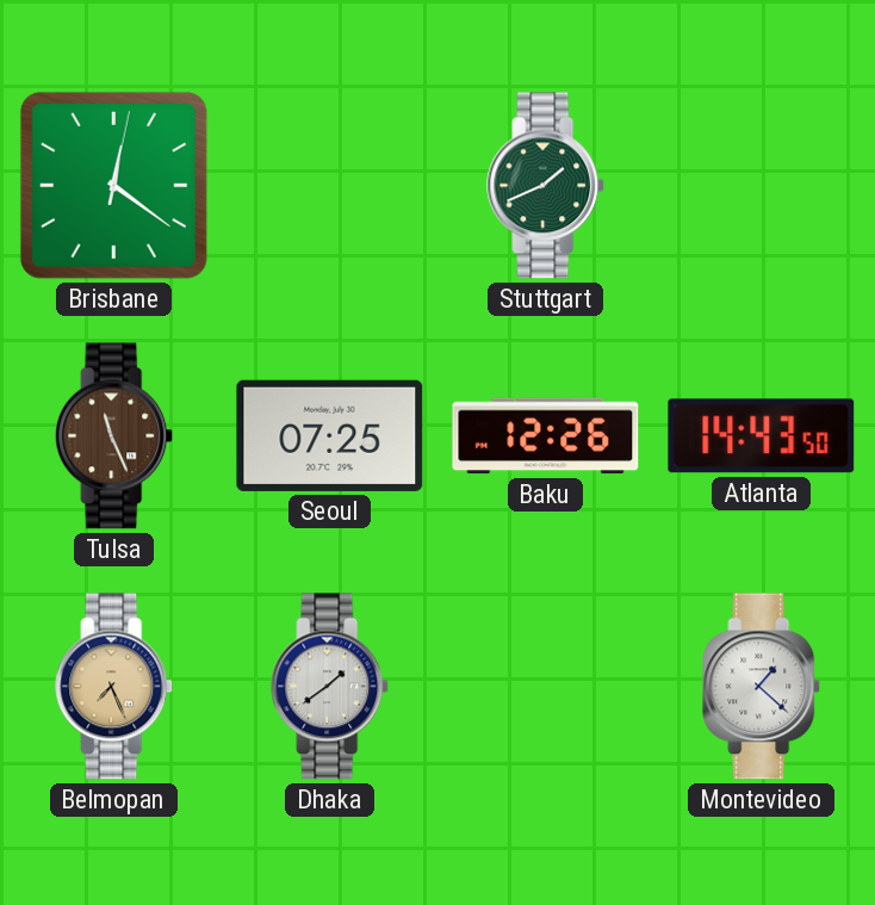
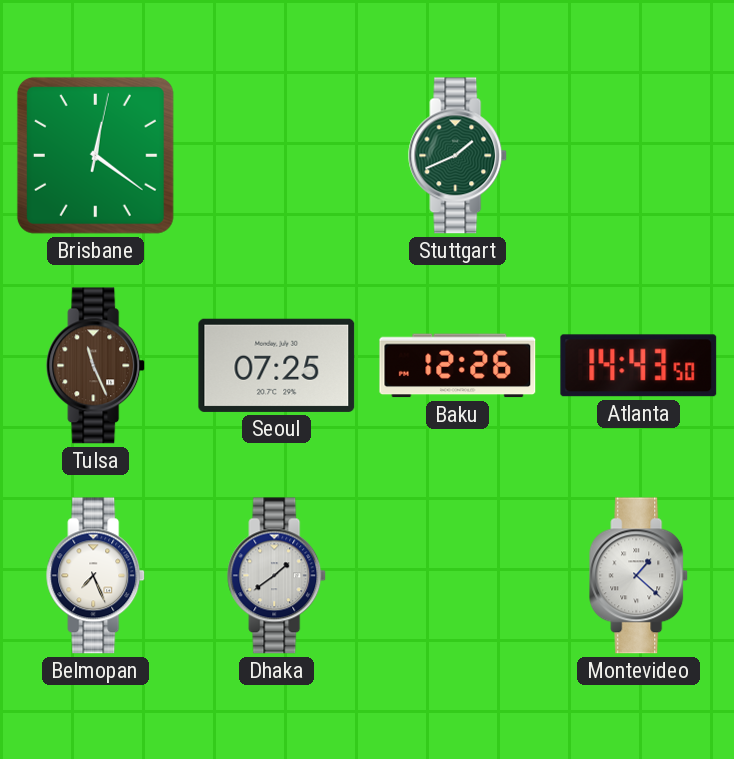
Belmopan dial: champagne -> white (96, 576)
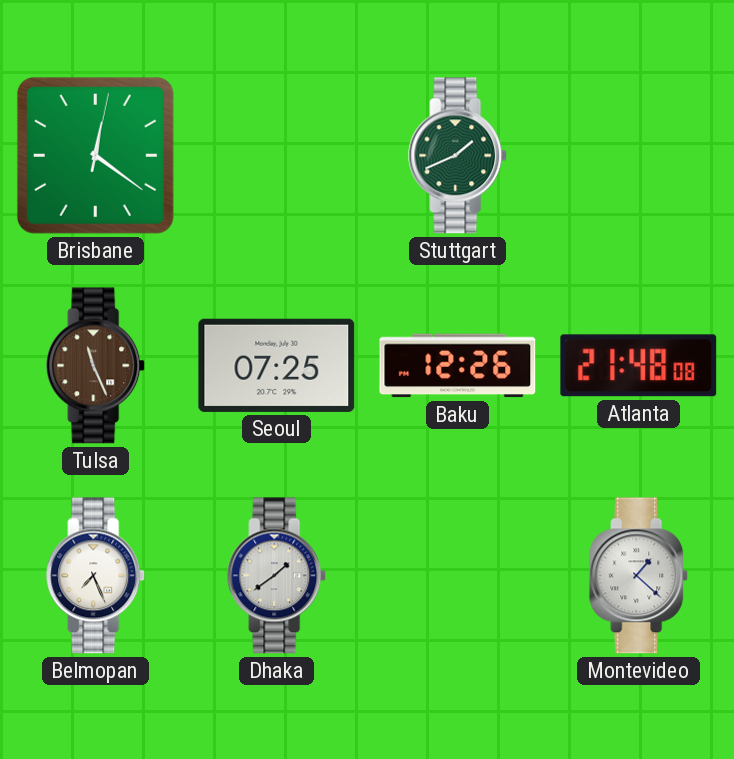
Atlanta: 14:43 -> 21:48 (639, 366)
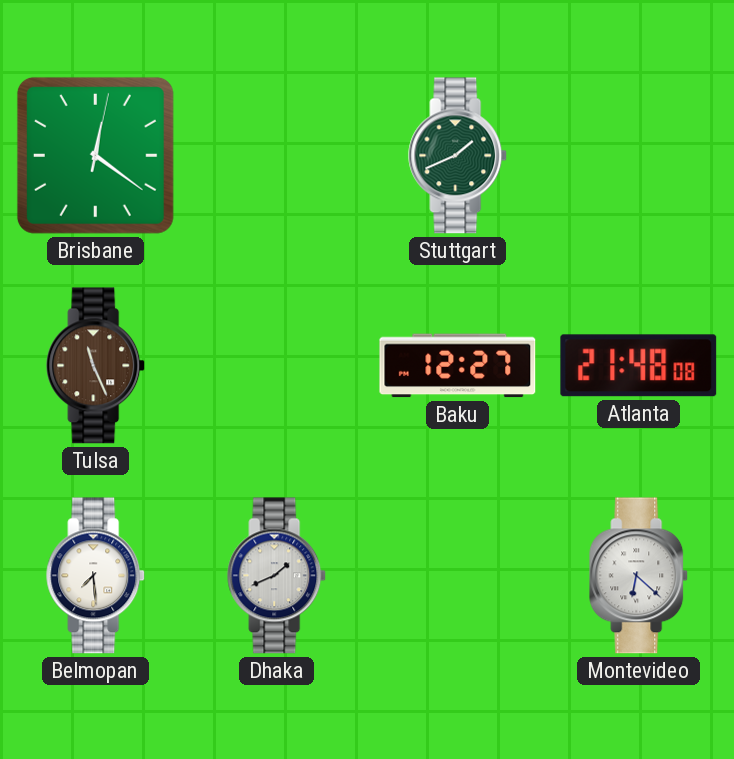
Seoul: 07:25 -> none (277, 365)
Baku: 12:26 -> 12:27 (458, 366)
Belmopan: 7:26 -> 7:29 (96, 576)
Dhaka: 1:39 -> 1:41 (277, 576)
Montevideo: 1:22 -> 6:22 (639, 576)
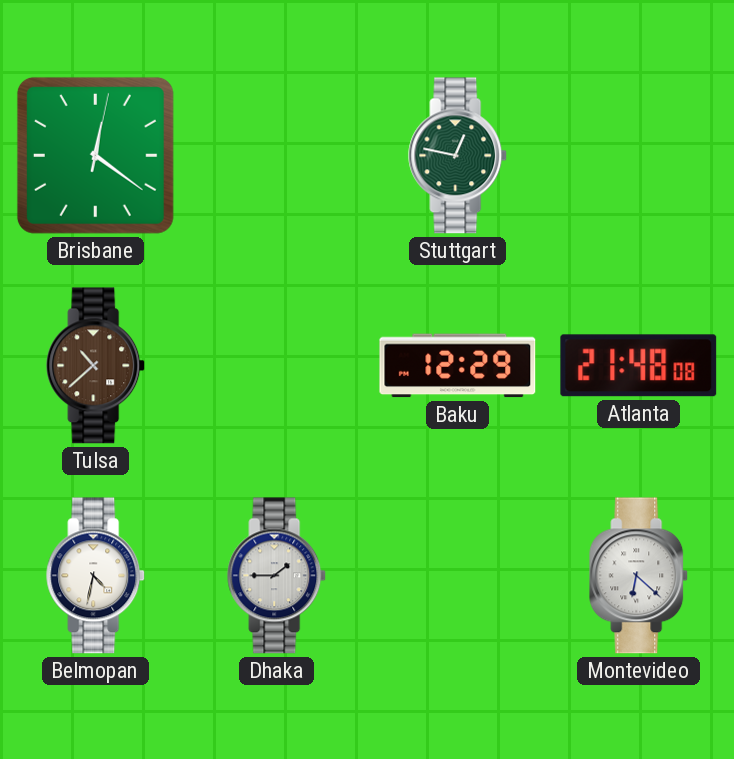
Stuttgart: 1:41 -> 12:47 (458, 156)
Tulsa: 11:26 -> 10:38 (96, 366)
Baku: 12:27 -> 12:29 (458, 366)
Belmopan: 7:29 -> 4:32 (96, 576)
Dhaka: 1:41 -> 1:45 (277, 576)
